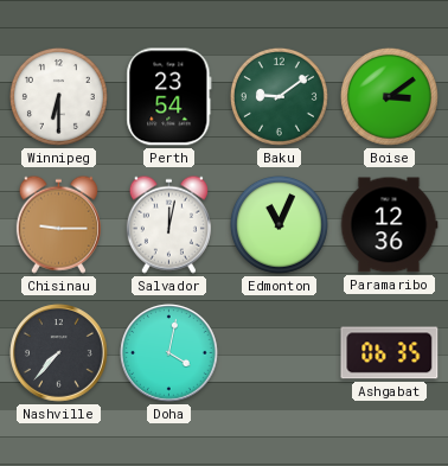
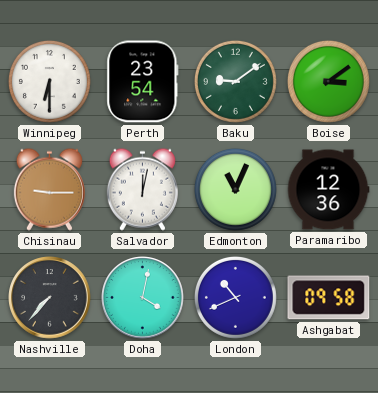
London: none -> 10:41 (235, 297)
Ashgabat: 06:35 -> 09:58 (329, 298)
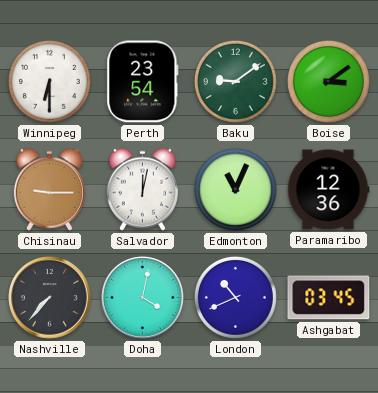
Ashgabat: 09:58 -> 03:45 (329, 298)
